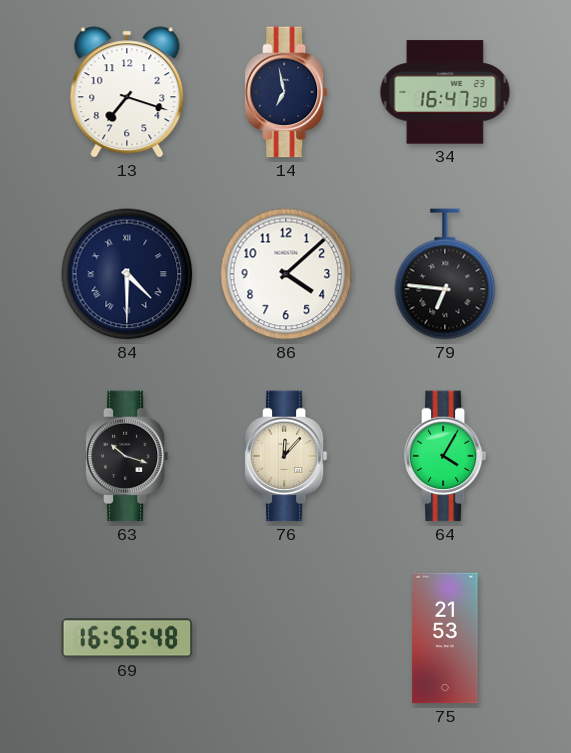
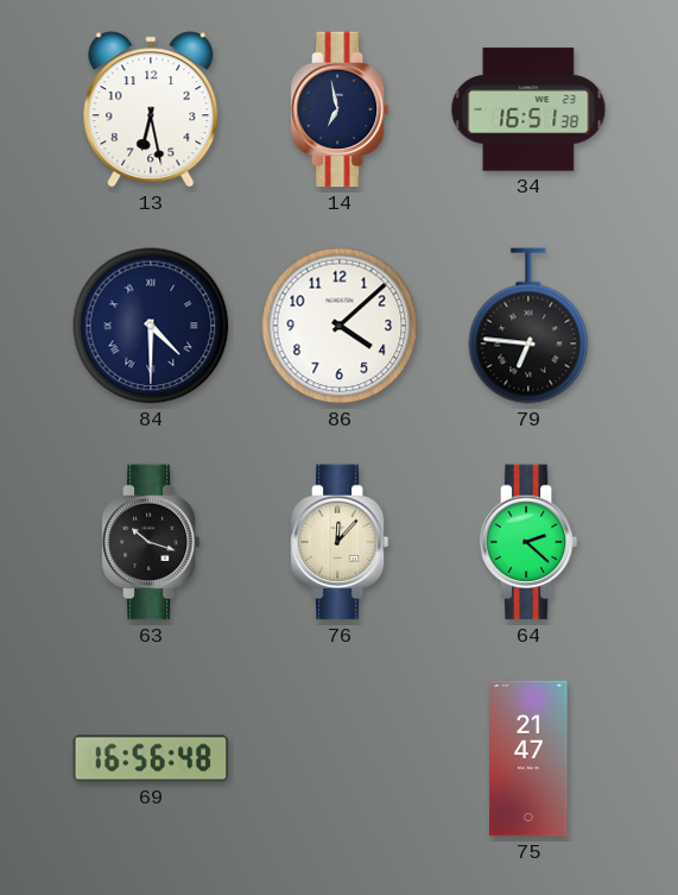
13: 7:18 -> 6:28 (151, 109)
34: 16:47 -> 16:51 (528, 109)
64: 4:05 -> 2:22 (528, 542)
75: 21:53 -> 21:47 (528, 758)
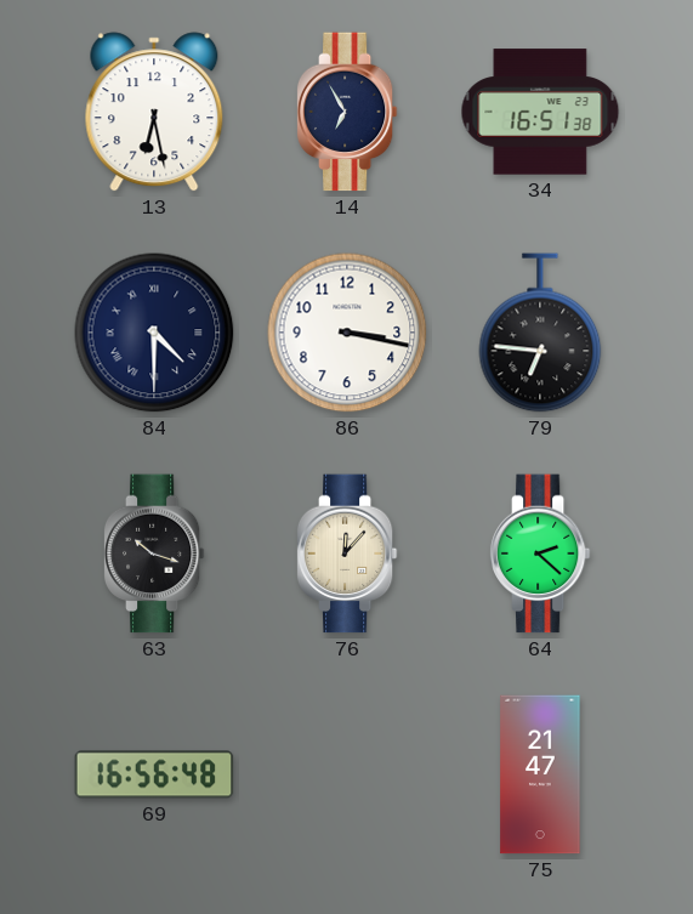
14: 6:58 -> 6:55 (347, 112)
86: 4:08 -> 3:17 (347, 333)
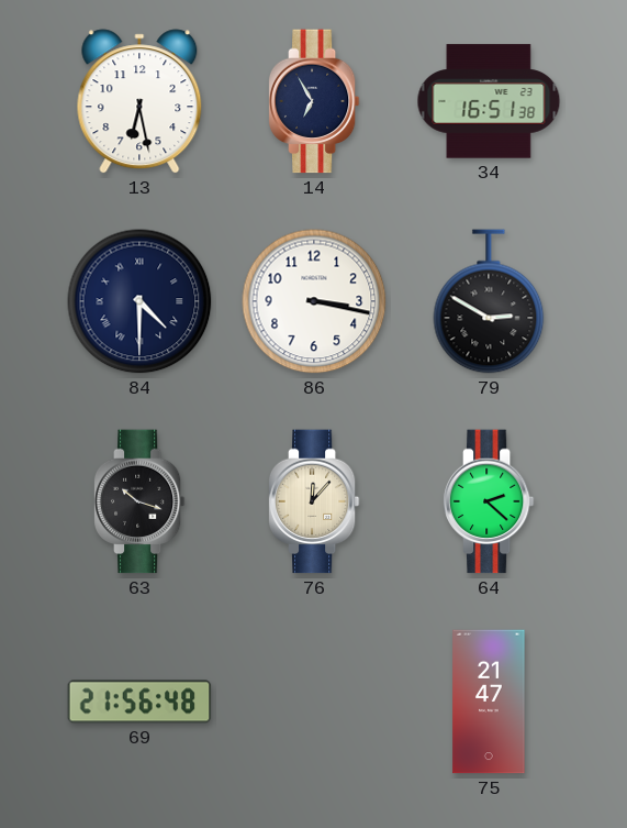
79: 6:46 -> 2:50 (489, 301)
69: 16:56 -> 21:56 (139, 702)
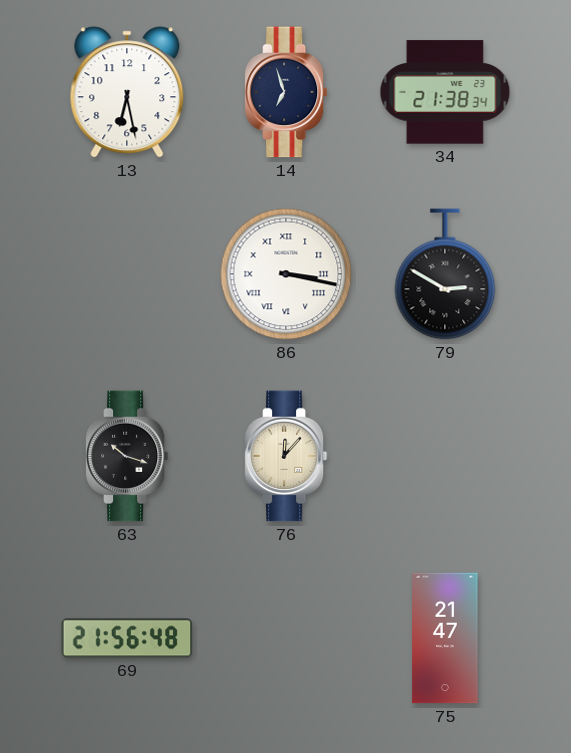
14: 6:55 -> 6:57 (286, 92)
34: 16:51 -> 21:38 (445, 92)
84: 4:30 -> none (139, 301)
86 numerals: Arabic -> Roman (286, 274)
64: 2:22 -> none (489, 501)
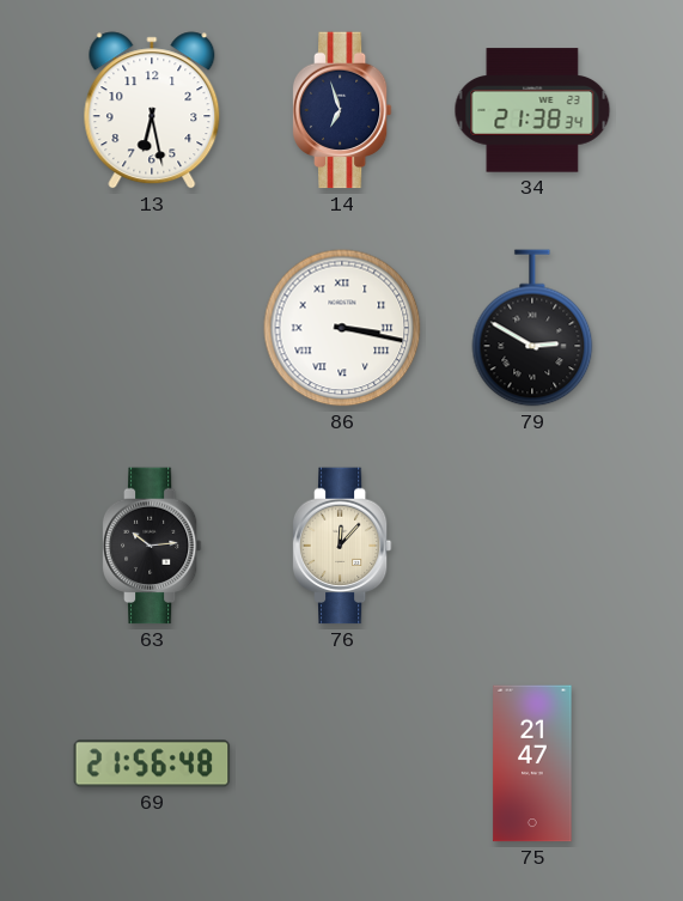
63: 10:18 -> 10:14 (152, 546)
